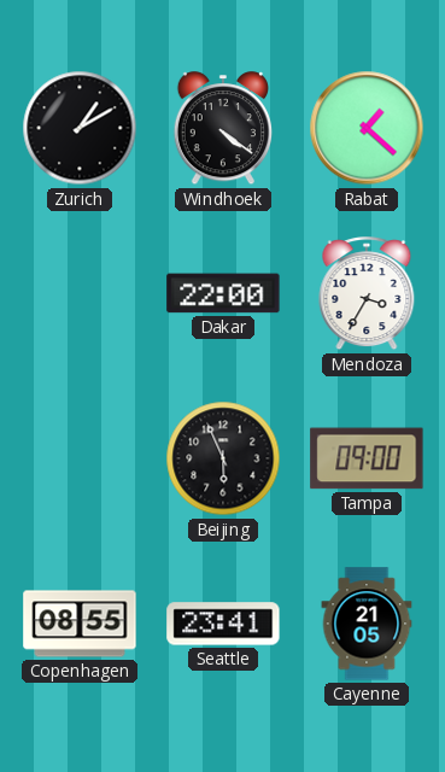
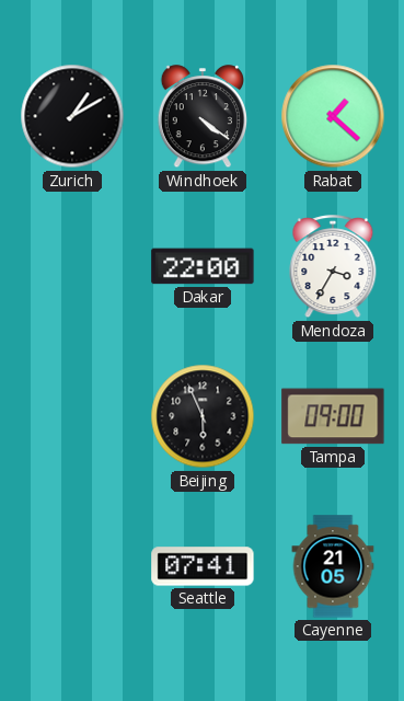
Copenhagen: 08:55 -> none (80, 624)
Seattle: 23:41 -> 07:41 (203, 566)
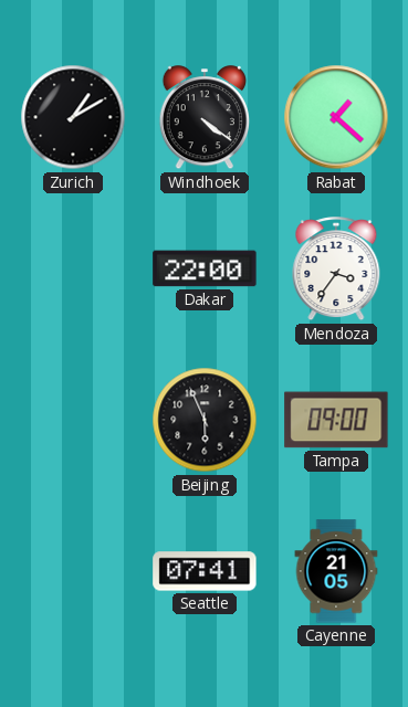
Mendoza: 3:35 -> 3:36 (336, 270)
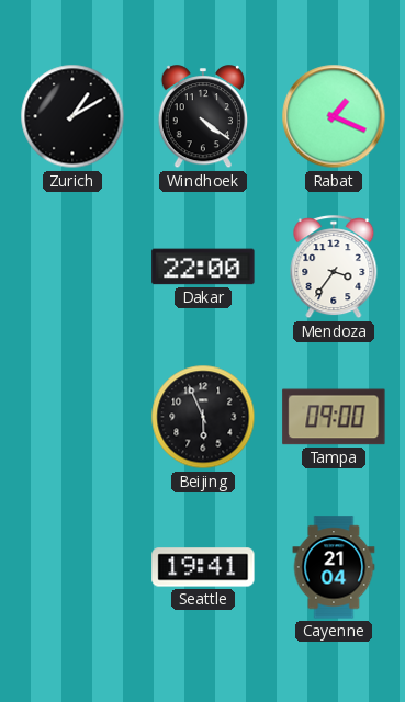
Rabat: 1:22 -> 1:19 (334, 116)
Seattle: 07:41 -> 19:41 (203, 567)
Cayenne: 21:05 -> 21:04 (334, 567)
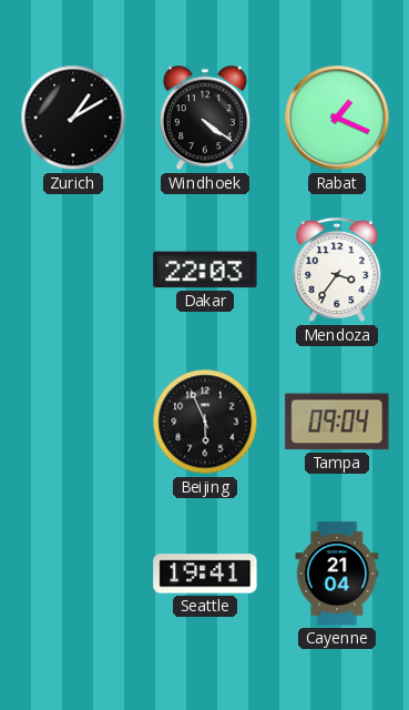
Dakar: 22:00 -> 22:03 (205, 270)
Tampa: 09:00 -> 09:04 (337, 422)
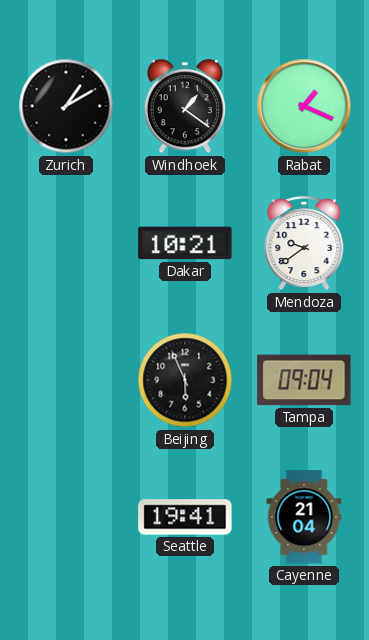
Windhoek: 4:21 -> 1:21 (184, 107)
Dakar: 22:03 -> 10:21 (185, 243)
Mendoza: 3:36 -> 9:39 (304, 244)
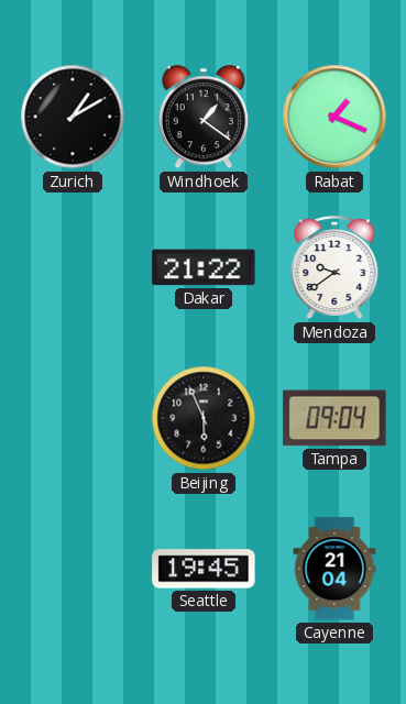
Dakar: 10:21 -> 21:22 (204, 267)
Seattle: 19:41 -> 19:45 (204, 569)
